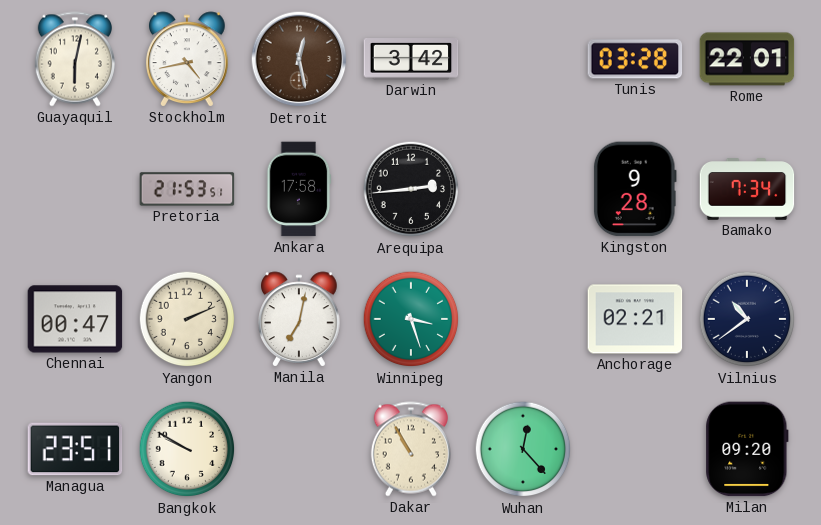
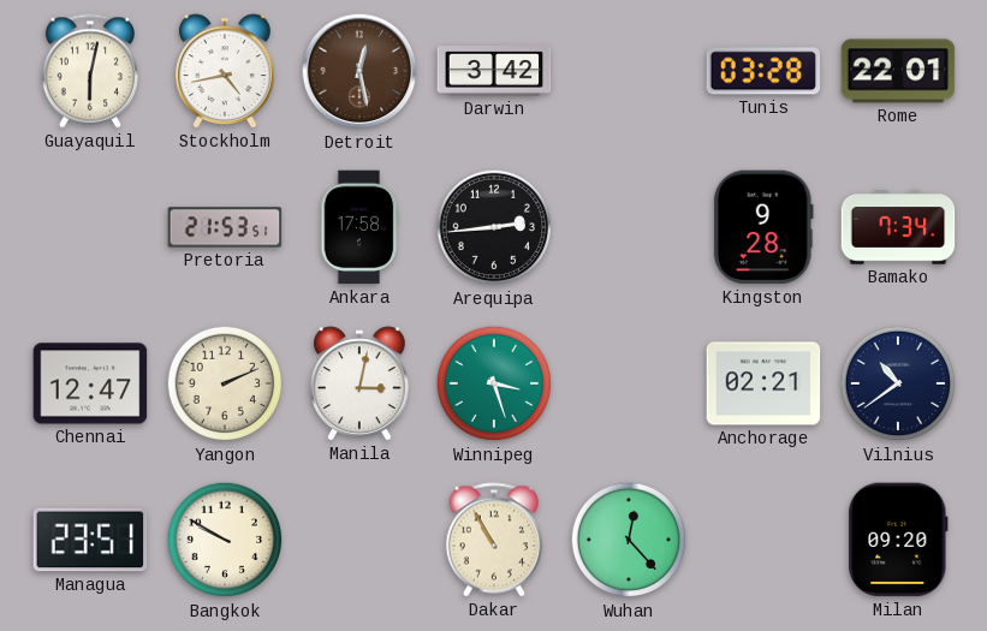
Chennai: 00:47 -> 12:47 (90, 383)
Manila: 7:02 -> 3:02 (361, 383)
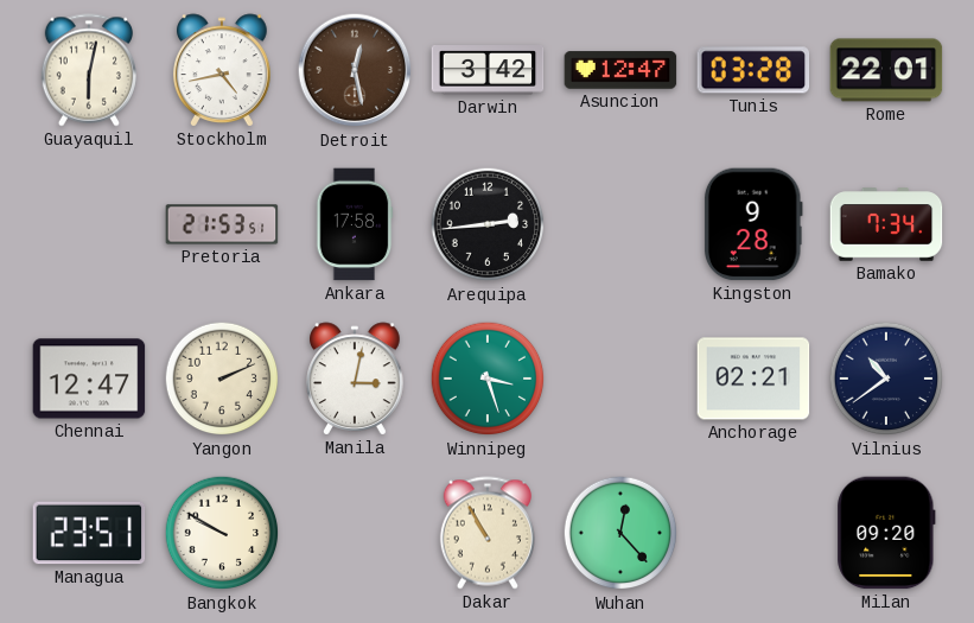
Asuncion: none -> 12:47 (620, 70)
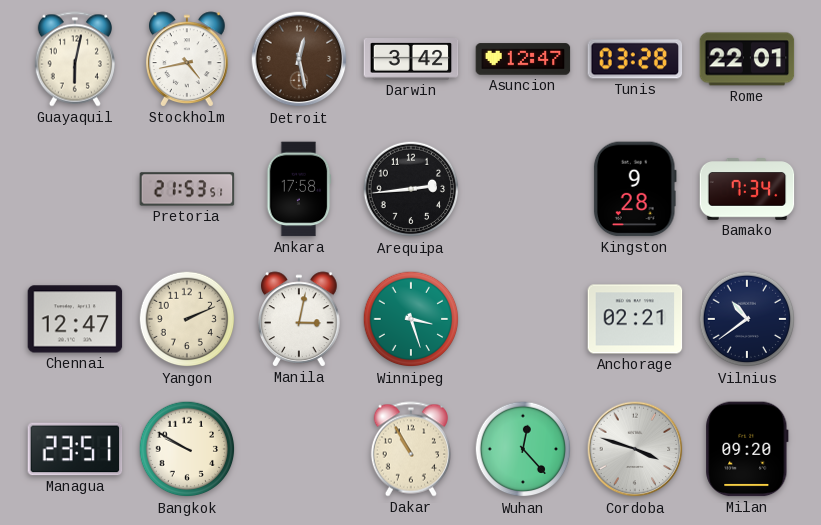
Cordoba: none -> 3:48 (635, 449)
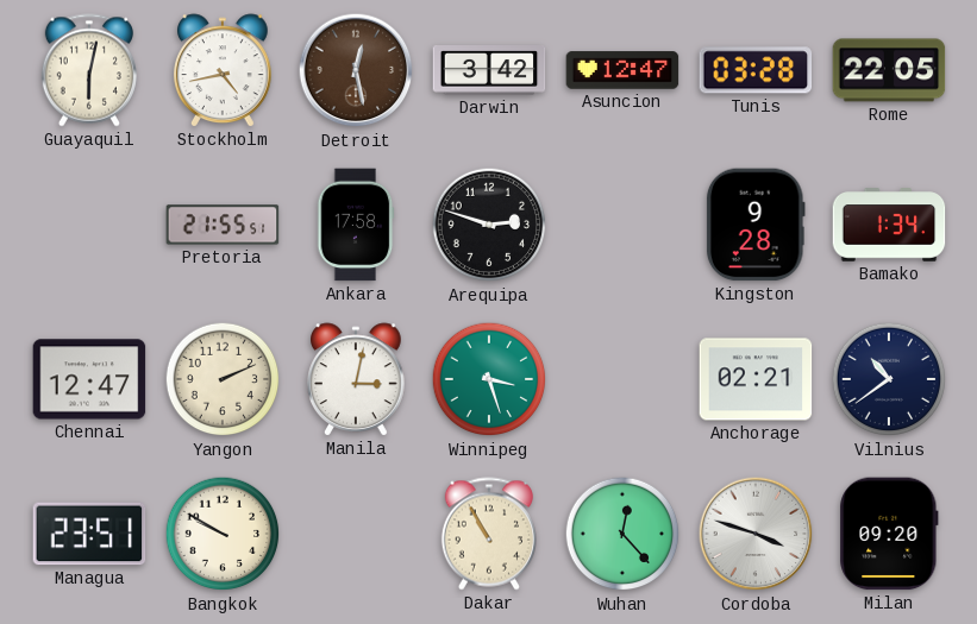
Rome: 22:01 -> 22:05 (889, 70)
Pretoria: 21:53 -> 21:55 (223, 225)
Arequipa: 2:44 -> 2:48 (489, 225)
Bamako: 7:34 -> 1:34 (889, 225)
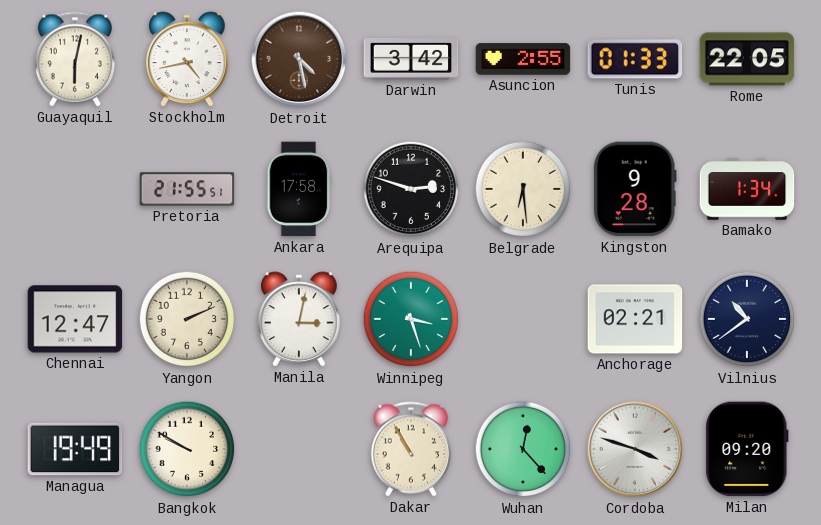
Detroit: 12:28 -> 4:28 (299, 59)
Asuncion: 12:47 -> 2:55 (523, 59)
Tunis: 03:28 -> 01:33 (635, 59)
Belgrade: none -> 6:29 (523, 189)
Managua: 23:51 -> 19:49 (75, 449)
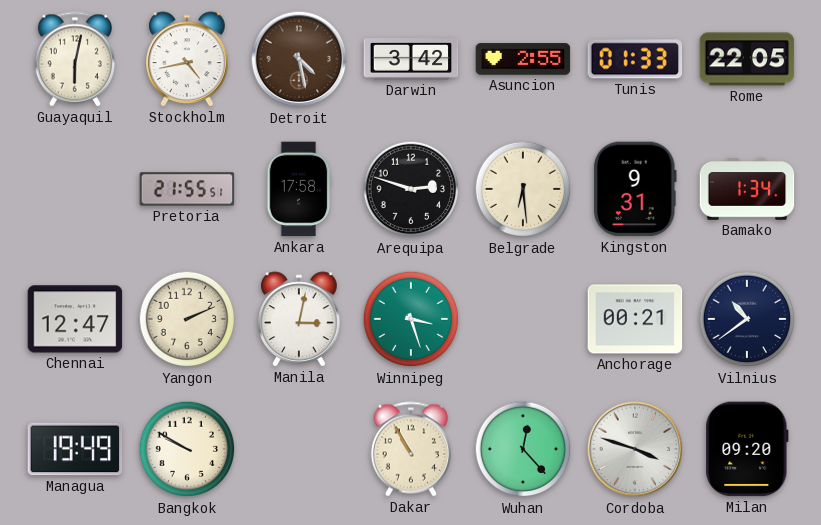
Kingston: 9:28 -> 9:31 (635, 189)
Anchorage: 02:21 -> 00:21 (635, 319)
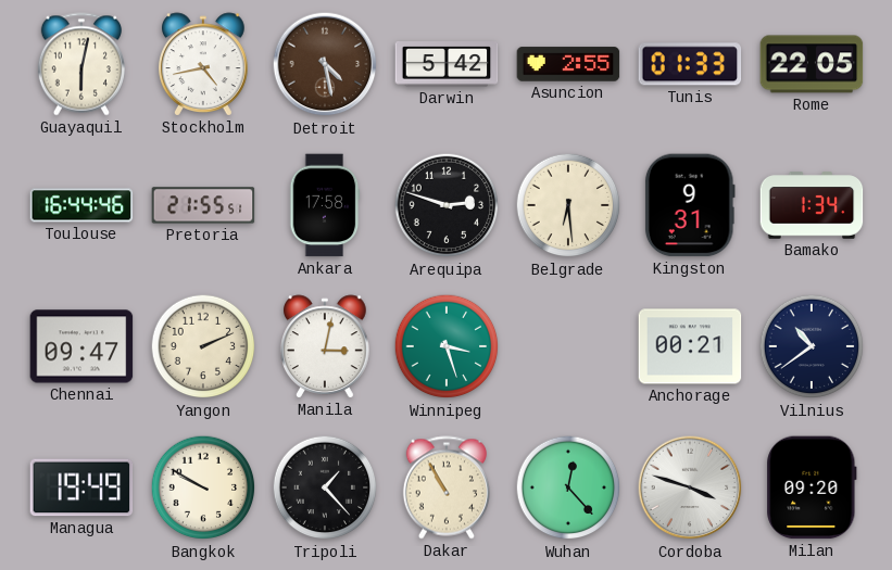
Darwin: 3:42 -> 5:42 (447, 65)
Toulouse: none -> 16:44 (81, 205)
Chennai: 12:47 -> 09:47 (81, 346)
Tripoli: none -> 1:23 (325, 487)
